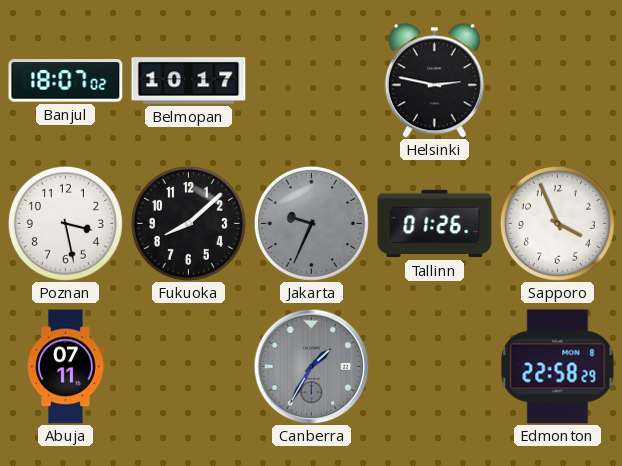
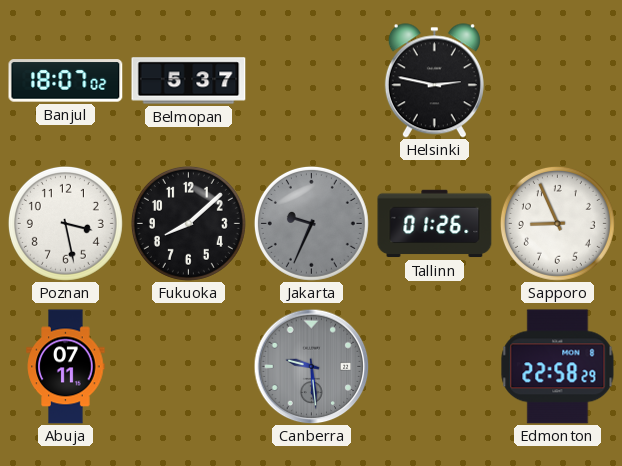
Belmopan: 10:17 -> 5:37 (189, 81)
Sapporo: 3:56 -> 8:56 (557, 223)
Canberra: 1:35 -> 9:29 (311, 366)
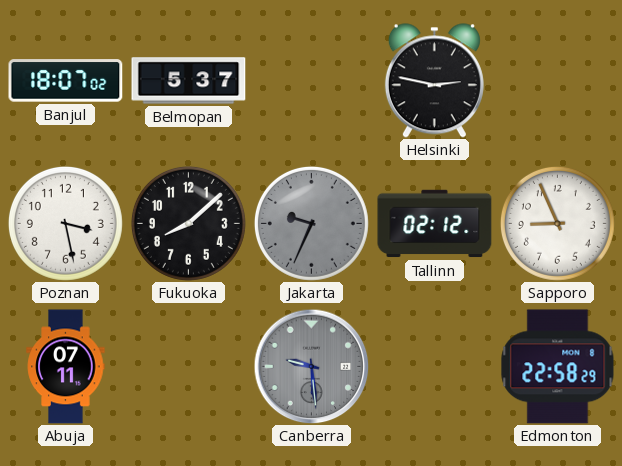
Tallinn: 01:26 -> 02:12 (435, 224)
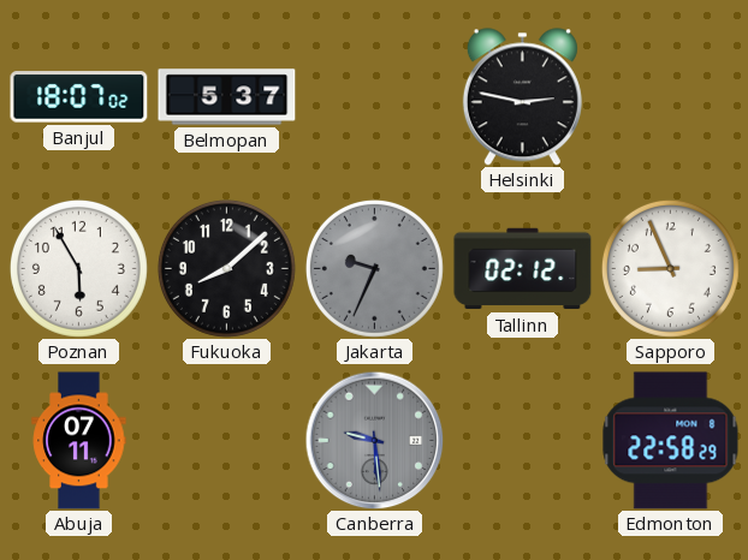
Poznan: 3:28 -> 5:55 (78, 268)
